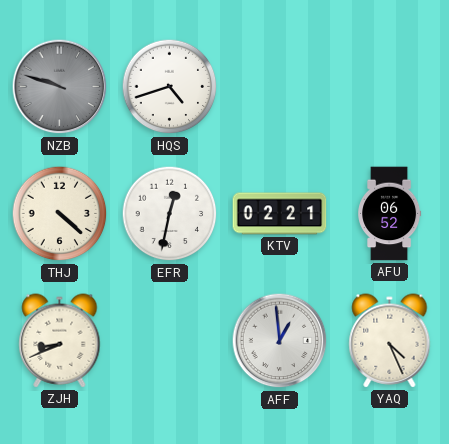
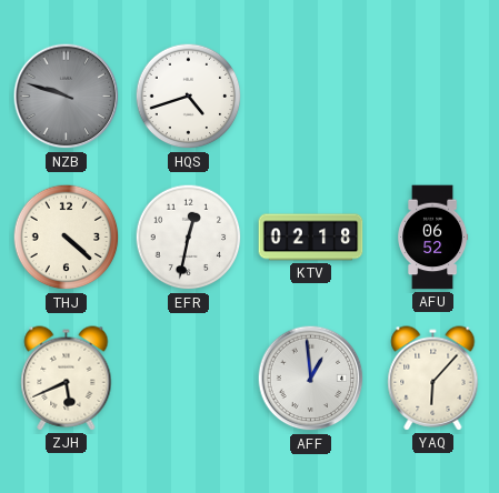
KTV: 02:21 -> 02:18 (311, 238)
ZJH: 8:41 -> 5:41 (67, 379)
YAQ: 4:26 -> 6:07 (433, 379)
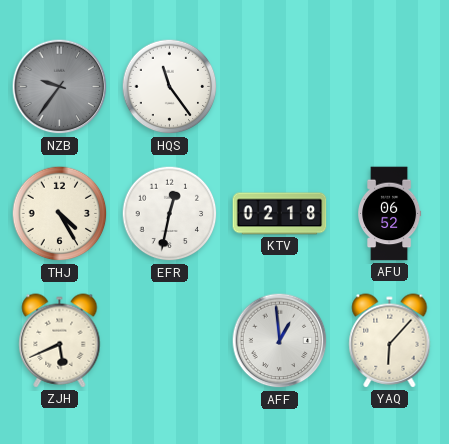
NZB: 9:48 -> 9:36 (60, 87)
HQS: 4:42 -> 11:24 (170, 87)
THJ: 4:22 -> 4:25 (60, 214)
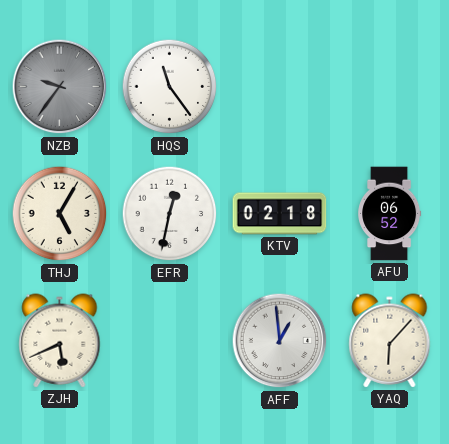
THJ: 4:25 -> 5:05 (60, 214)
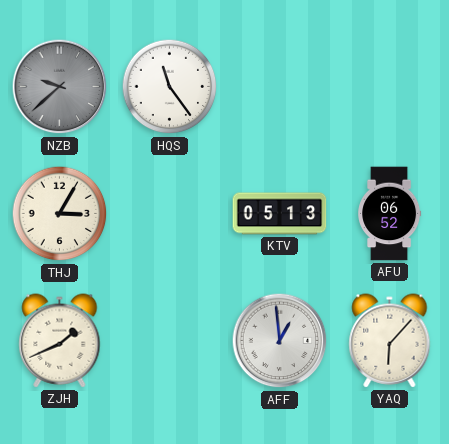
NZB: 9:36 -> 9:38 (60, 87)
THJ: 5:05 -> 3:05 (60, 214)
EFR: 12:32 -> none (170, 214)
KTV: 02:18 -> 05:13 (280, 214)
ZJH: 5:41 -> 1:41 (60, 341)
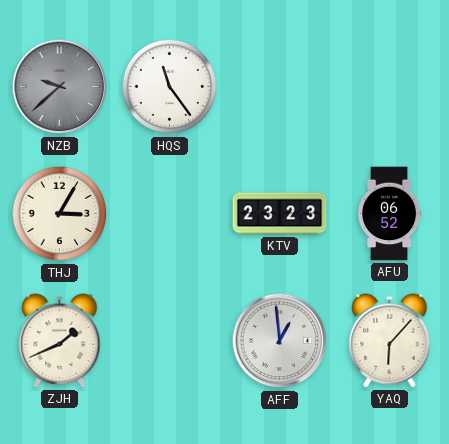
KTV: 05:13 -> 23:23 (280, 214)
